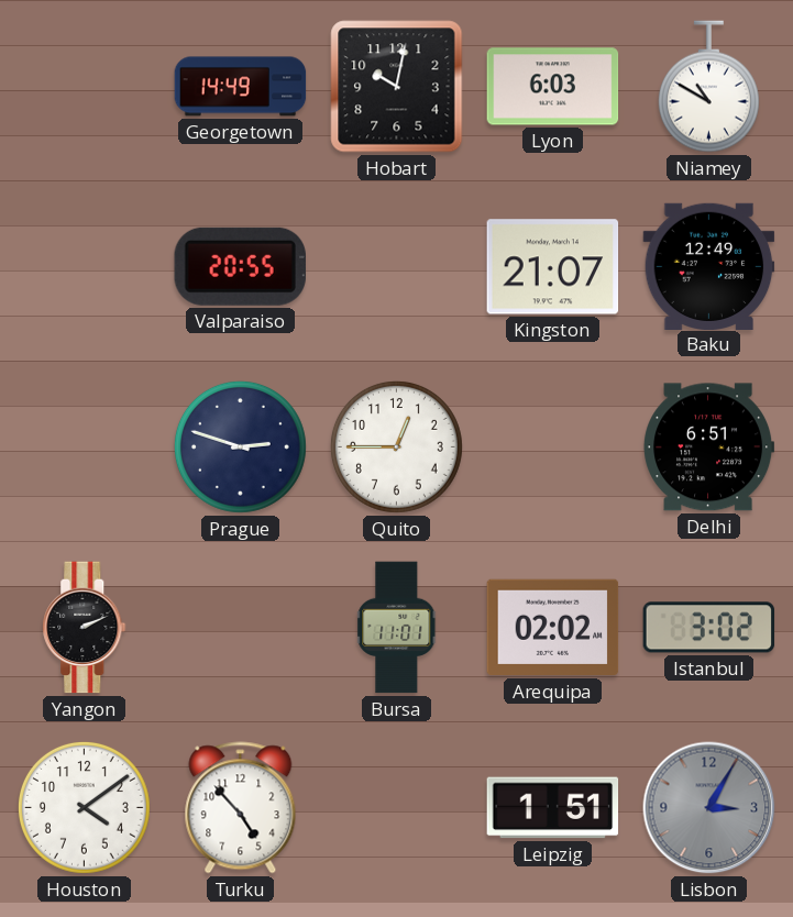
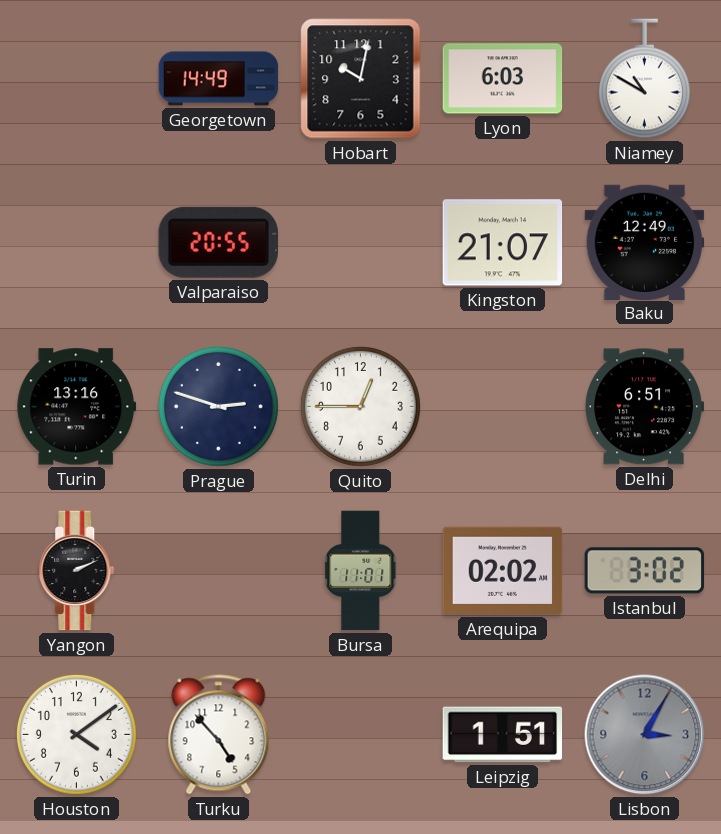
Turin: none -> 13:16 (77, 407)
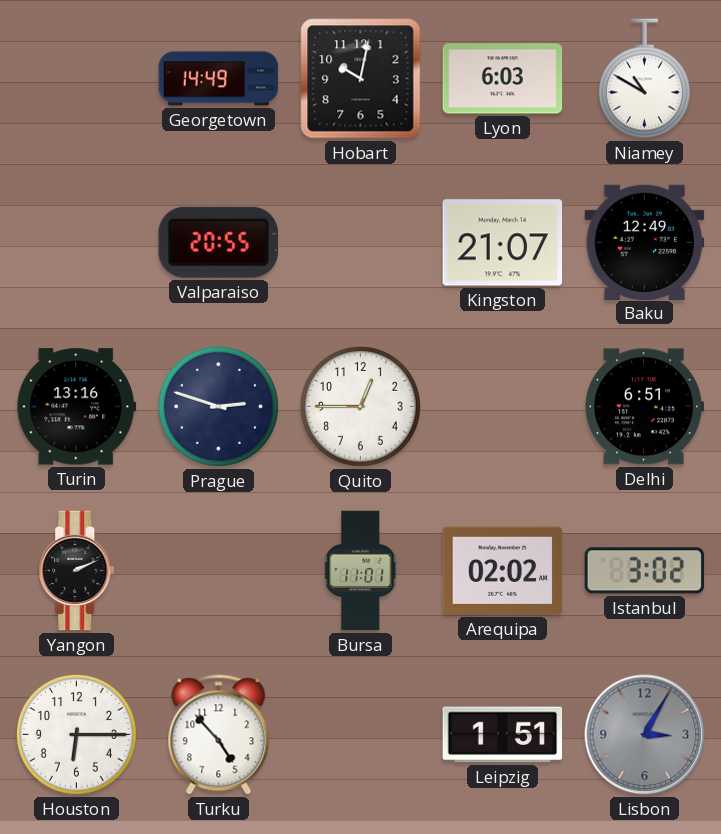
Houston: 4:09 -> 6:15 (76, 734)
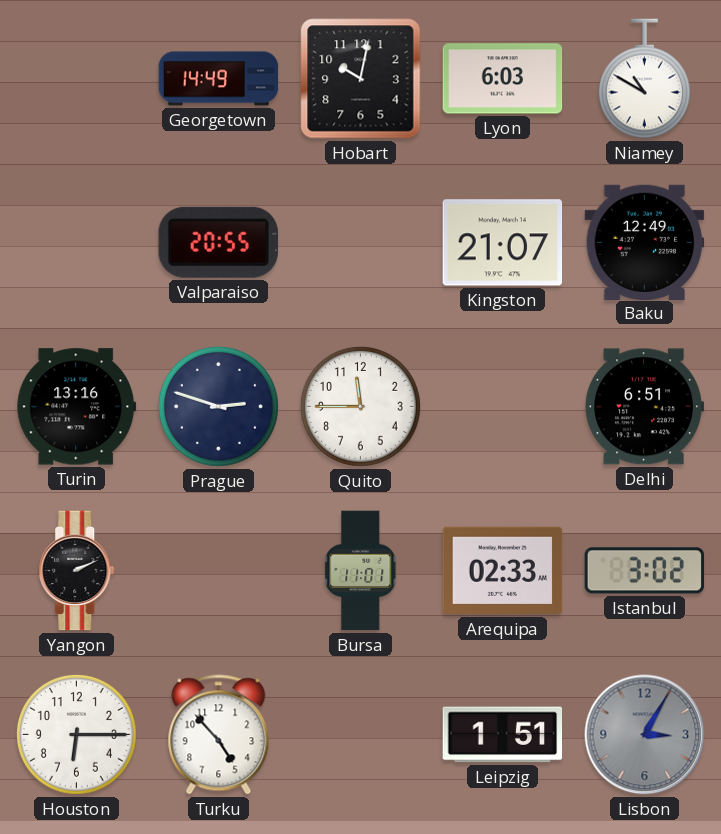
Quito: 12:45 -> 11:45 (360, 406)
Arequipa: 02:02 -> 02:33 (503, 571)
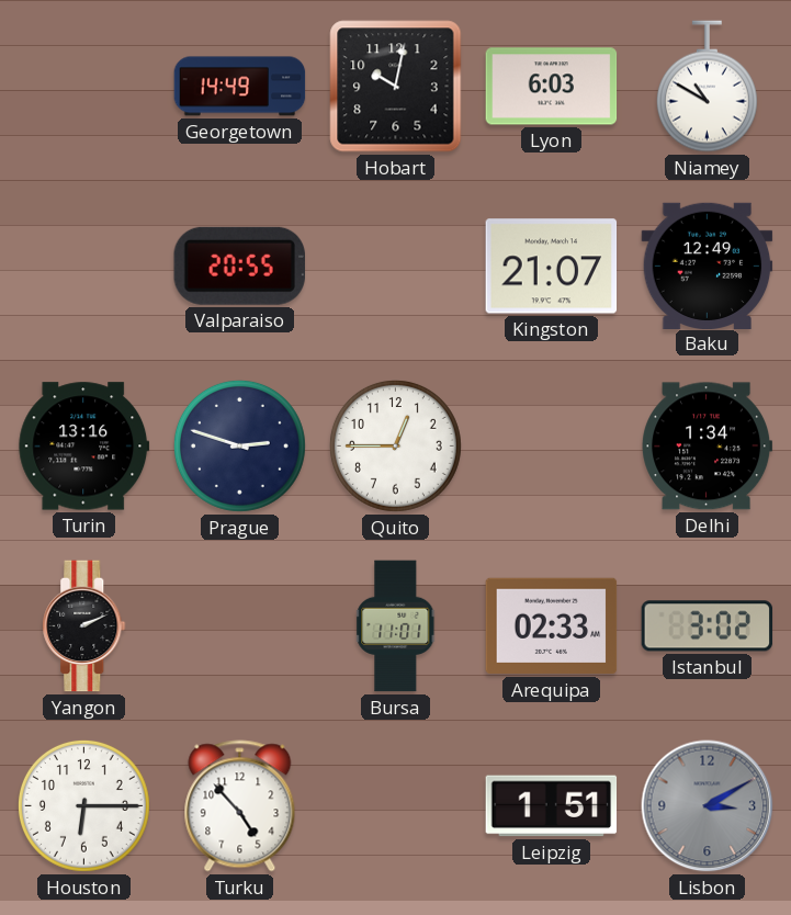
Quito: 11:45 -> 12:45 (395, 445)
Delhi: 6:51 -> 1:34 (708, 447)
Lisbon: 3:05 -> 3:10 (708, 806)
